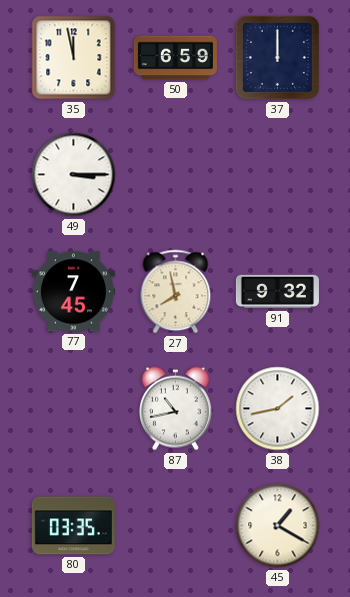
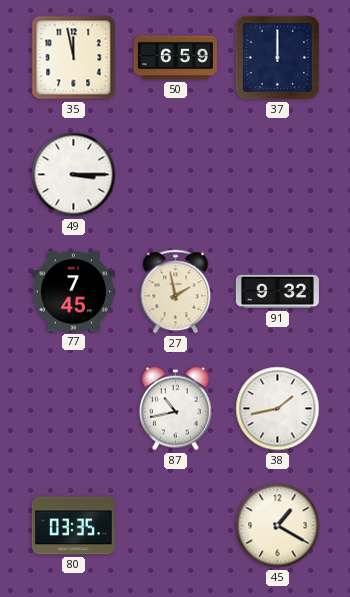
27: 7:58 -> 1:58 (176, 292)
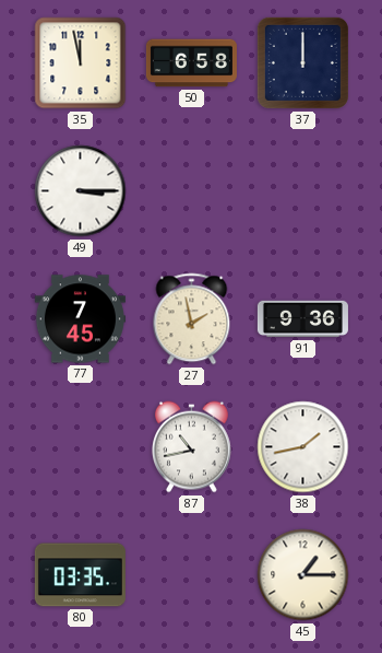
50: 6:59 -> 6:58 (191, 63)
91: 9:32 -> 9:36 (302, 319)
45: 1:20 -> 1:15 (303, 575)
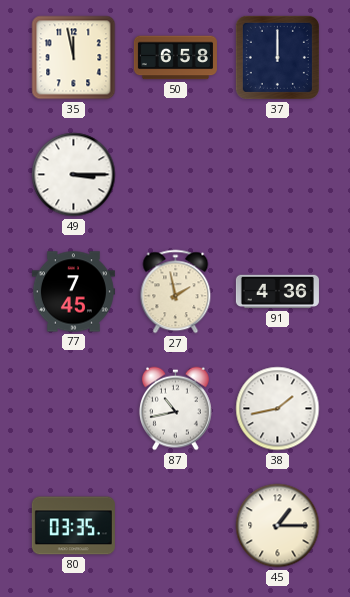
91: 9:36 -> 4:36 (277, 292)
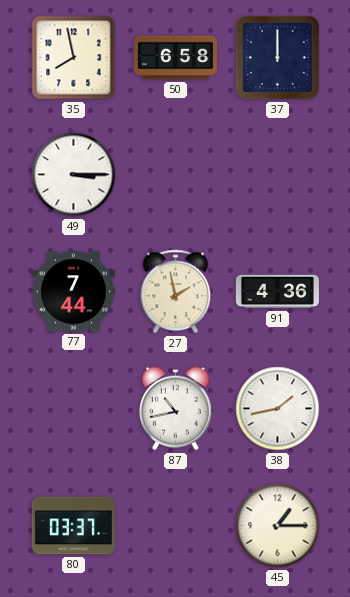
35: 11:58 -> 7:58 (74, 58)
77: 7:45 -> 7:44 (73, 292)
80: 03:35 -> 03:37 (73, 526)
